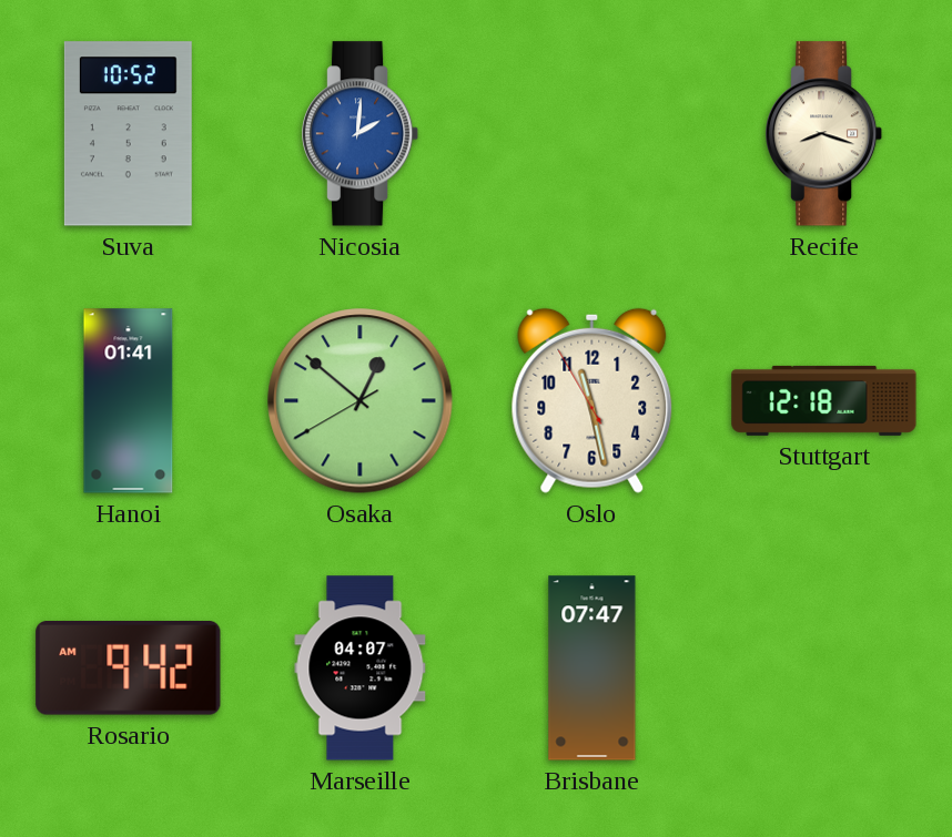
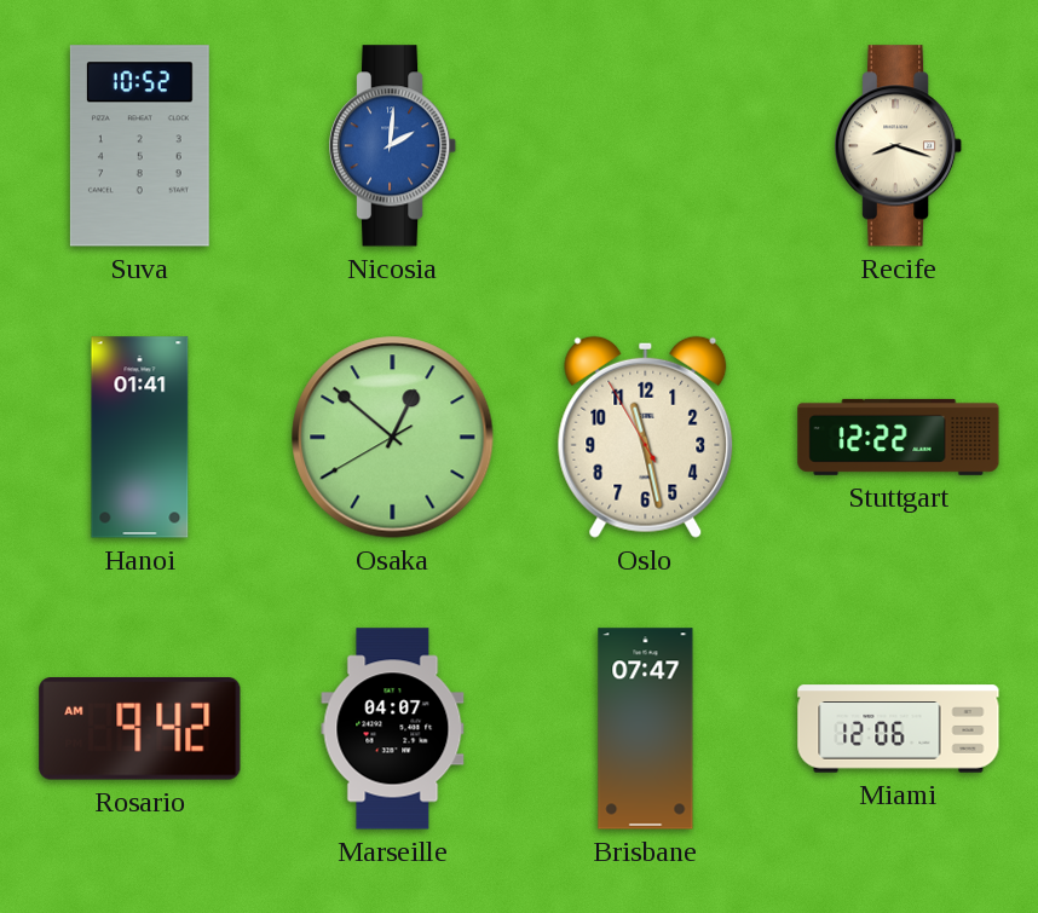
Stuttgart: 12:18 -> 12:22 (899, 437)
Miami: none -> 12:06 (899, 729)
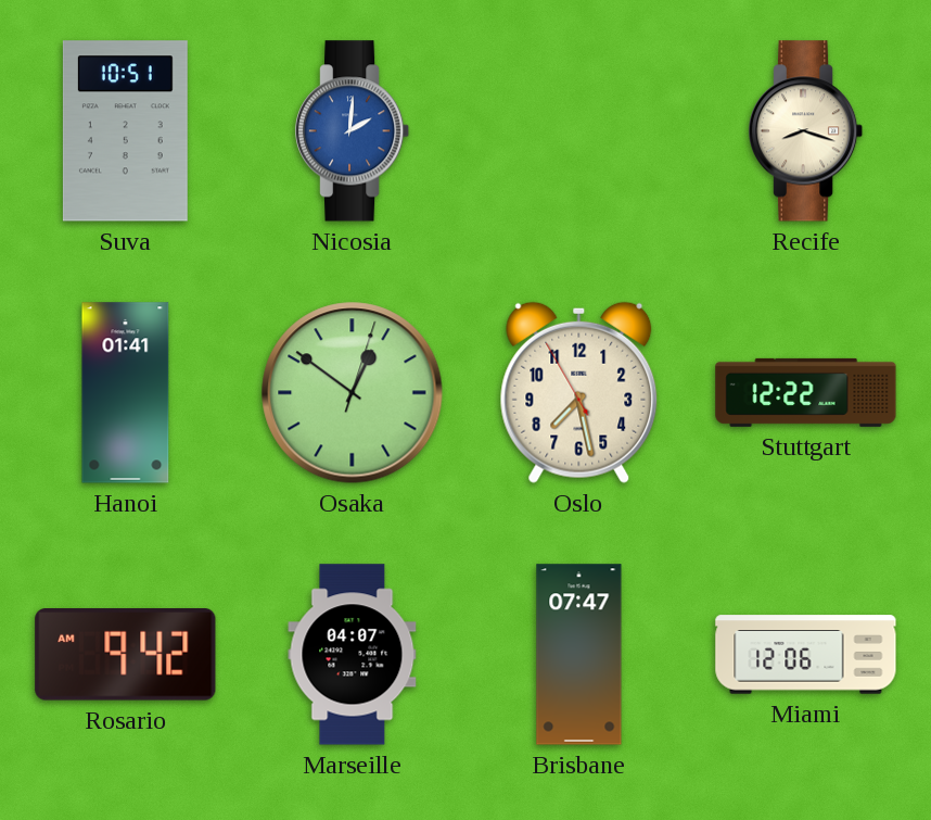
Suva: 10:52 -> 10:51 (125, 131)
Osaka: 12:51:40 -> 12:51:03 (353, 393)
Oslo: 11:27 -> 7:27 (579, 392)
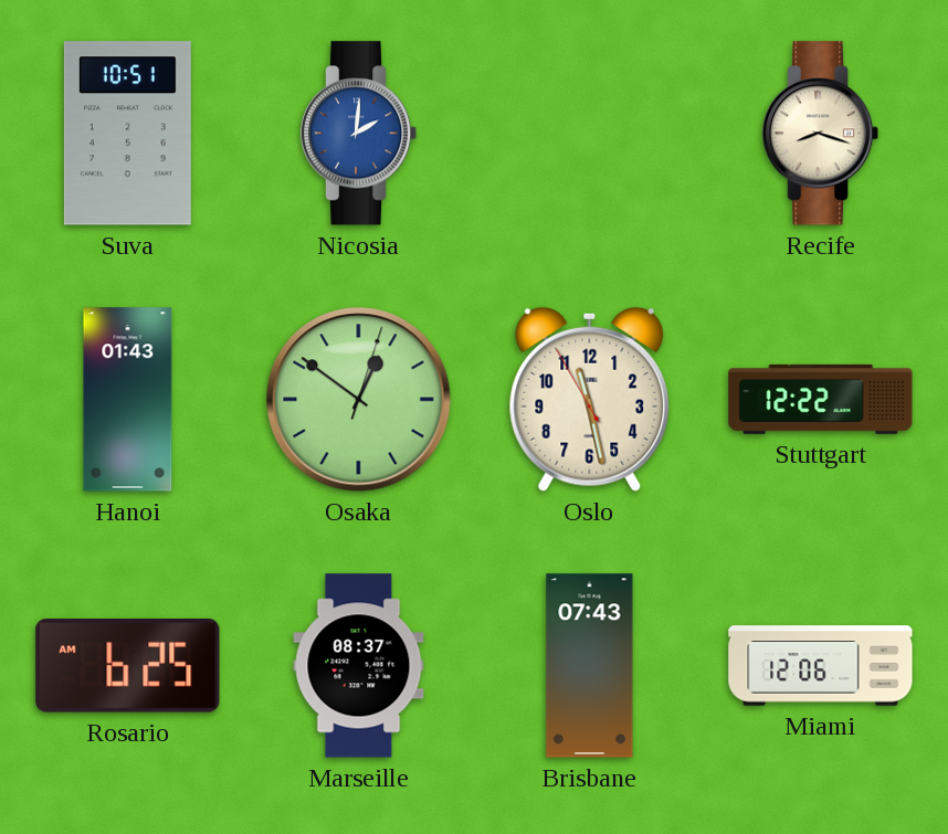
Hanoi: 01:41 -> 01:43 (128, 400)
Oslo: 7:27 -> 11:27 (590, 399)
Rosario: 9:42 -> 6:25 (128, 666)
Marseille: 04:07 -> 08:37 (359, 666)
Brisbane: 07:47 -> 07:43 (590, 666)
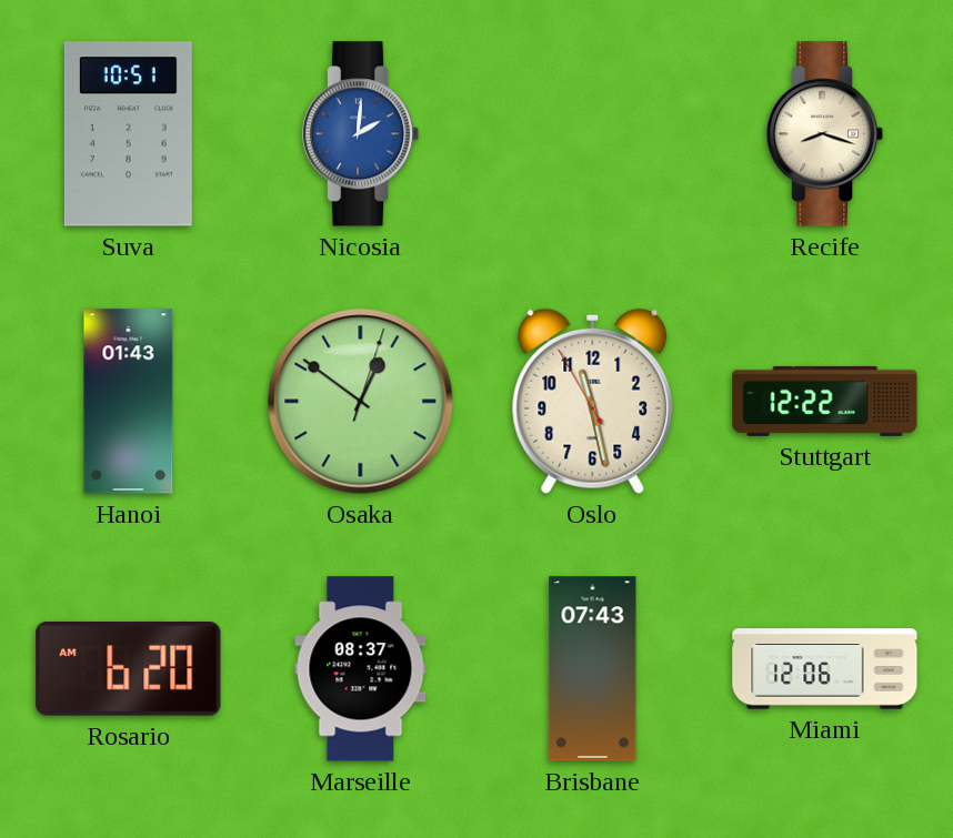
Rosario: 6:25 -> 6:20 (129, 669)
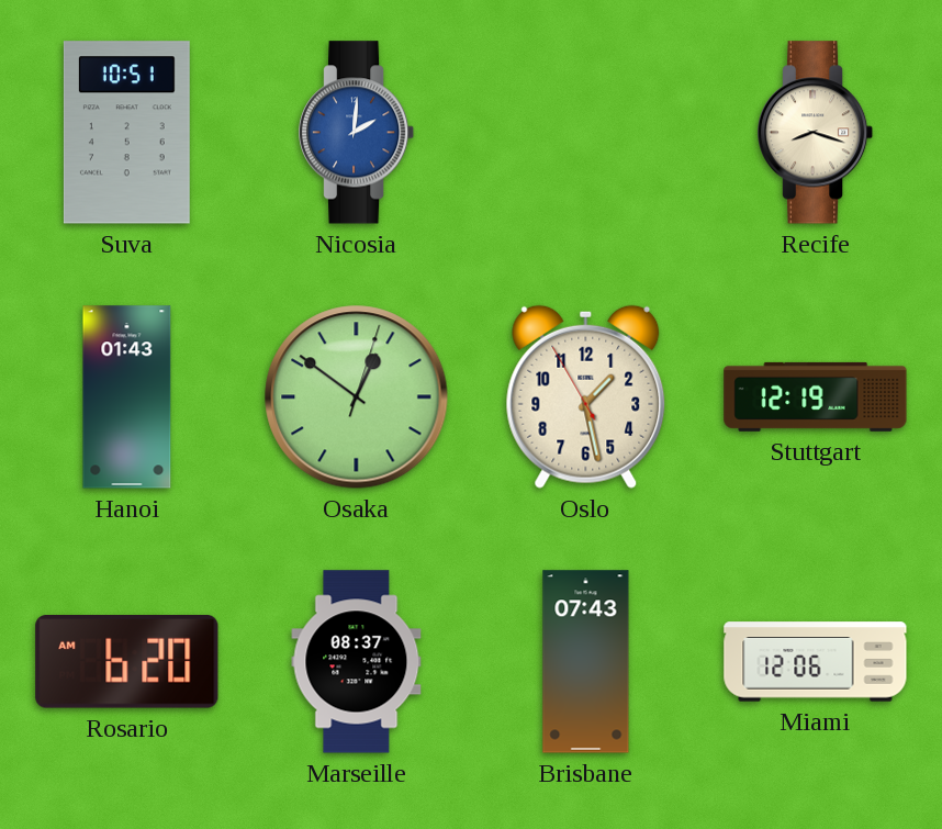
Oslo: 11:27 -> 1:27 (586, 396)
Stuttgart: 12:22 -> 12:19 (816, 396)
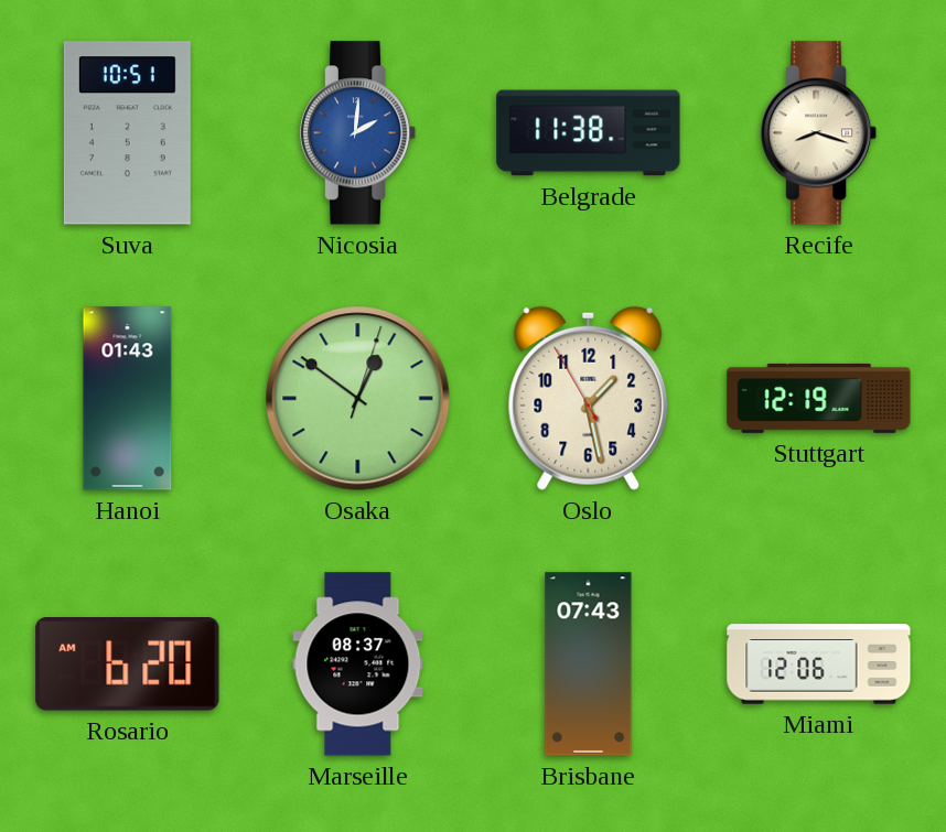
Belgrade: none -> 11:38 (589, 133)
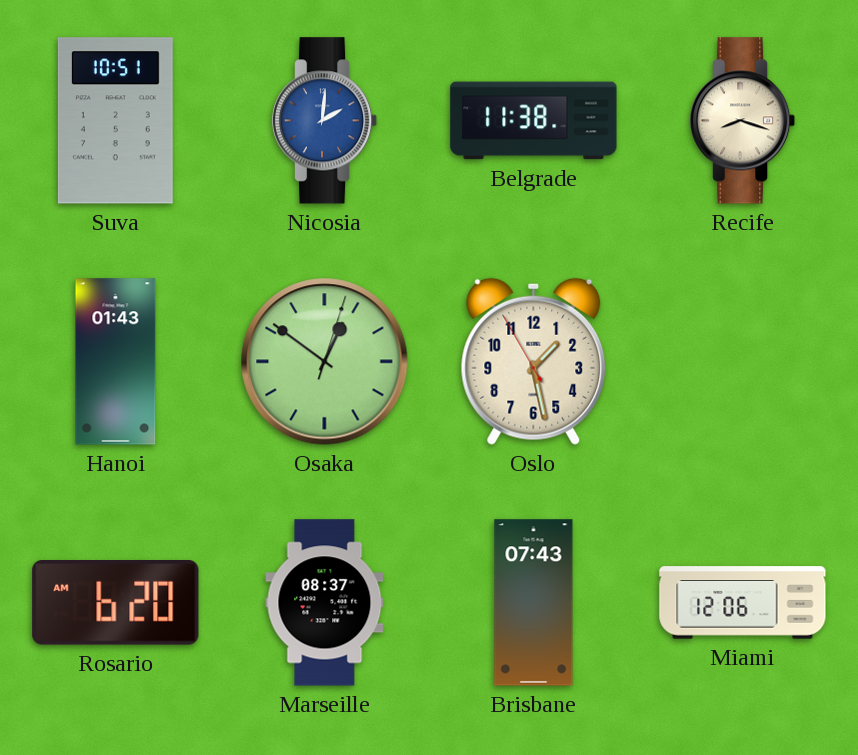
Stuttgart: 12:19 -> none (819, 398)
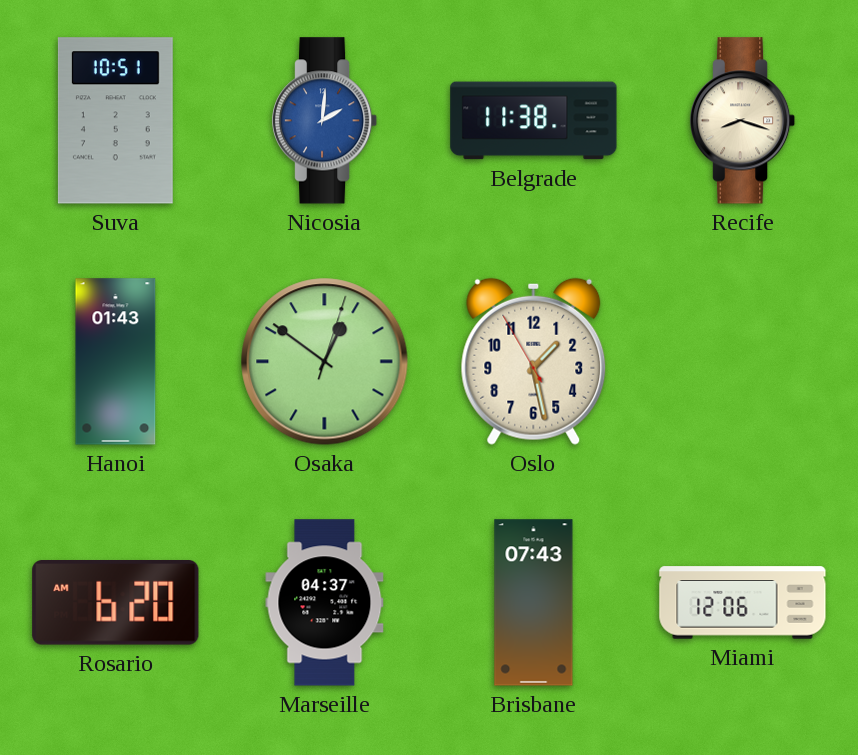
Marseille: 08:37 -> 04:37 (325, 603)
